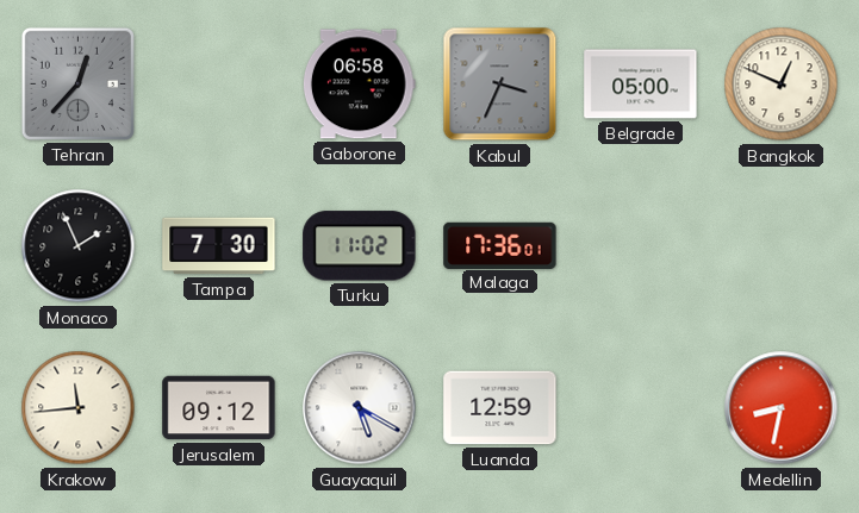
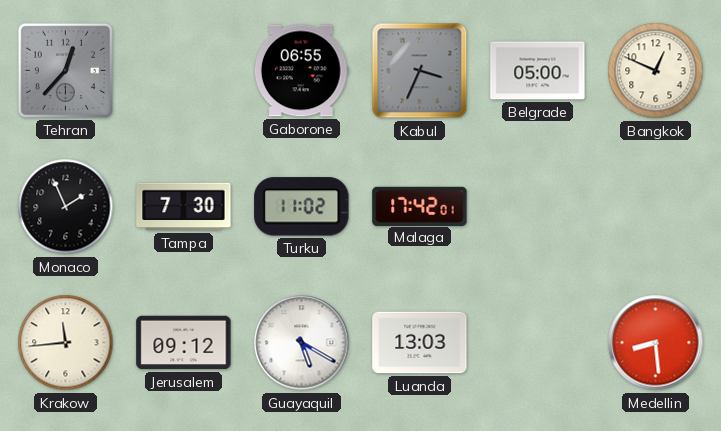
Gaborone: 06:58 -> 06:55 (301, 71)
Malaga: 17:36 -> 17:42 (420, 206)
Luanda: 12:59 -> 13:03 (420, 343)
Medellin: 8:32 -> 8:29 (656, 343)
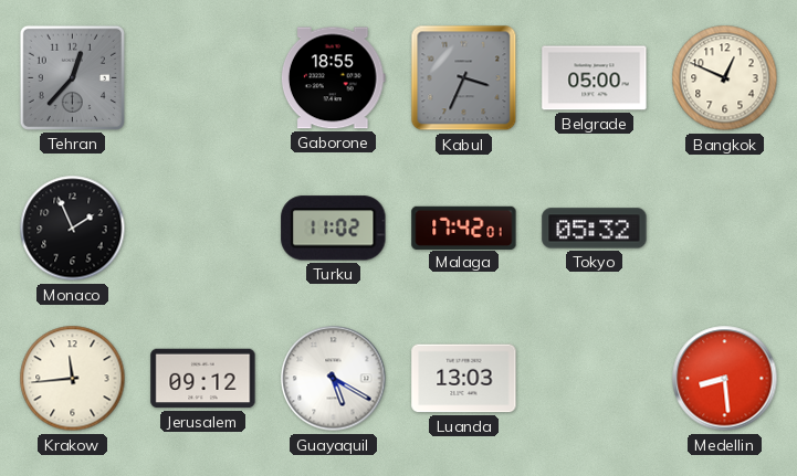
Gaborone: 06:55 -> 18:55 (333, 78)
Tampa: 7:30 -> none (184, 207)
Tokyo: none -> 05:32 (595, 229)
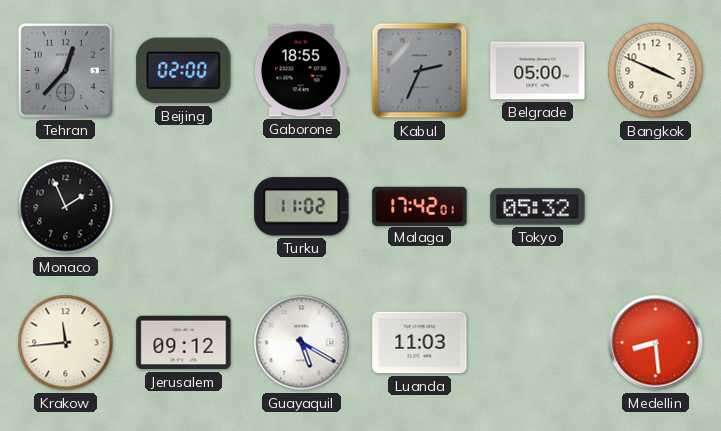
Beijing: none -> 02:00 (184, 71)
Kabul: 3:34 -> 2:34 (420, 71)
Bangkok: 12:49 -> 3:49 (656, 71)
Luanda: 13:03 -> 11:03 (420, 343)
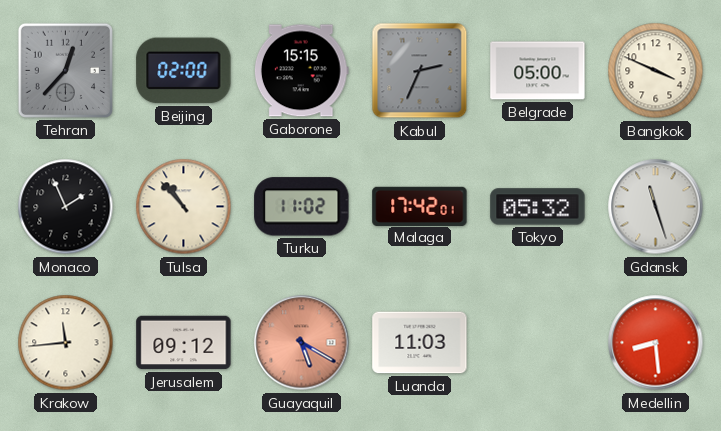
Gaborone: 18:55 -> 15:15 (301, 71)
Tulsa: none -> 10:53 (184, 207)
Gdansk: none -> 11:27 (656, 207)
Guayaquil dial: white -> salmon (302, 343)
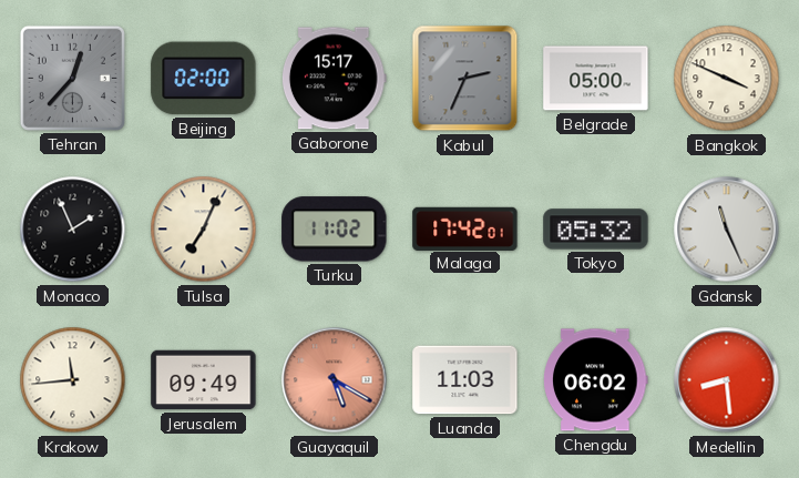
Gaborone: 15:15 -> 15:17 (334, 79)
Tulsa: 10:53 -> 7:04 (204, 230)
Gdansk: 11:27 -> 11:26 (727, 230)
Jerusalem: 09:12 -> 09:49 (204, 380)
Chengdu: none -> 06:02 (596, 380)
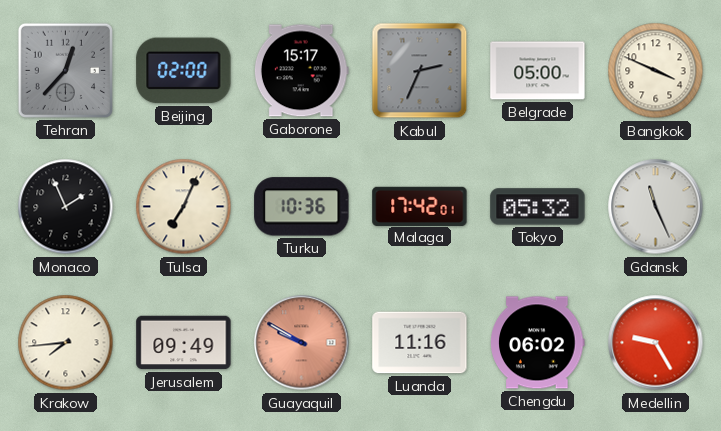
Turku: 11:02 -> 10:36 (302, 207)
Krakow: 11:44 -> 7:44 (66, 343)
Guayaquil: 5:20 -> 9:50 (302, 343)
Luanda: 11:03 -> 11:16 (420, 343)
Medellin: 8:29 -> 9:25 (656, 343)
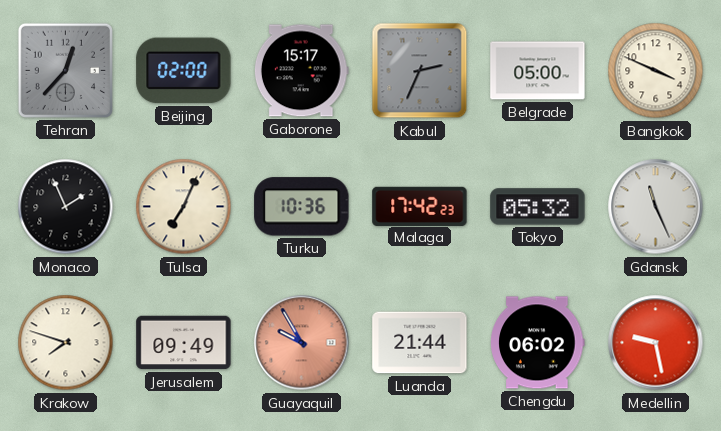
Malaga: 17:42:01 -> 17:42:23 (420, 206)
Krakow: 7:44 -> 7:48 (66, 343)
Guayaquil: 9:50 -> 9:55 (302, 343)
Luanda: 11:16 -> 21:44 (420, 343)
Medellin: 9:25 -> 9:28 (656, 343)
